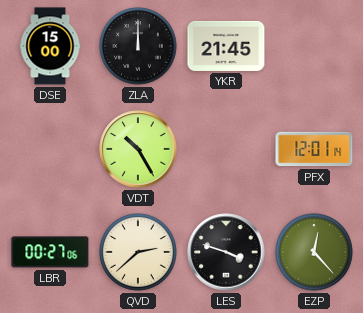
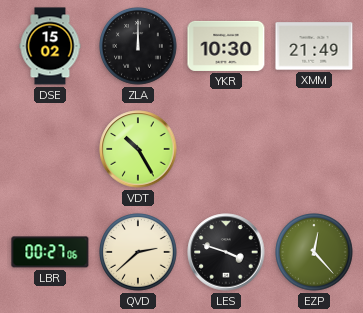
DSE: 15:00 -> 15:02 (50, 46)
YKR: 21:45 -> 10:30 (226, 46)
XMM: none -> 21:49 (314, 46)
PFX: 12:01 -> none (314, 149)
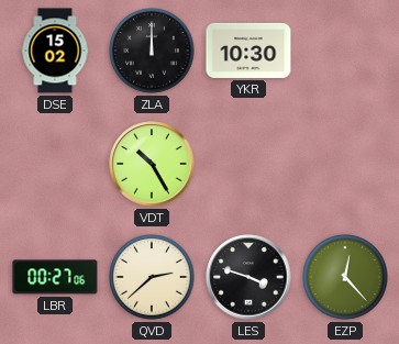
XMM: 21:49 -> none (314, 46)
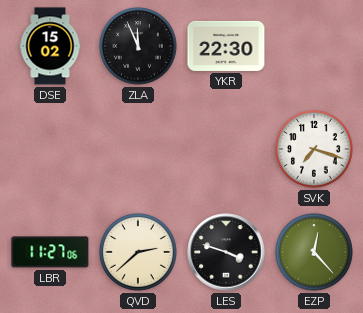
ZLA: 12:00 -> 11:56 (138, 46)
YKR: 10:30 -> 22:30 (226, 46)
VDT: 10:25 -> none (152, 164)
SVK: none -> 7:18 (314, 149)
LBR: 00:27 -> 11:27 (50, 252)
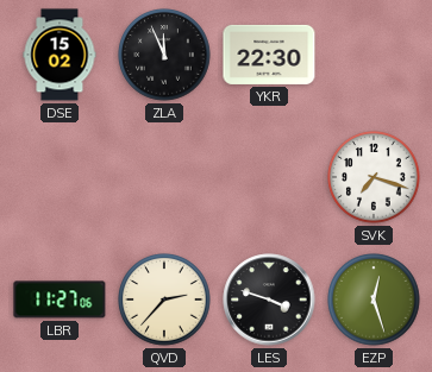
QVD: 2:38 -> 2:37 (164, 300)
EZP: 12:23 -> 12:27 (374, 300)
